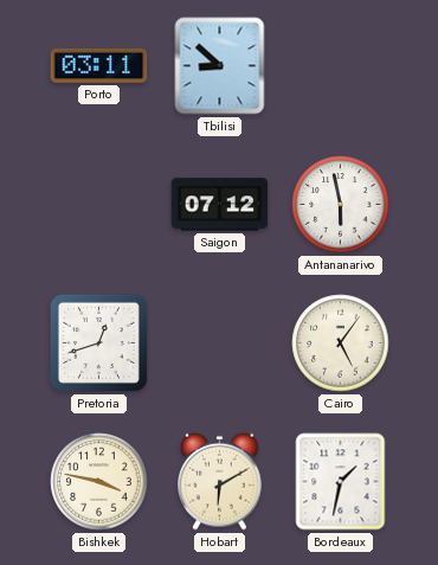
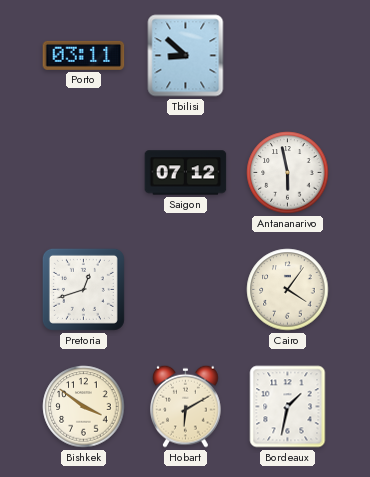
Cairo: 5:06 -> 4:06 (288, 290)
Bishkek: 3:47 -> 3:51 (84, 407)
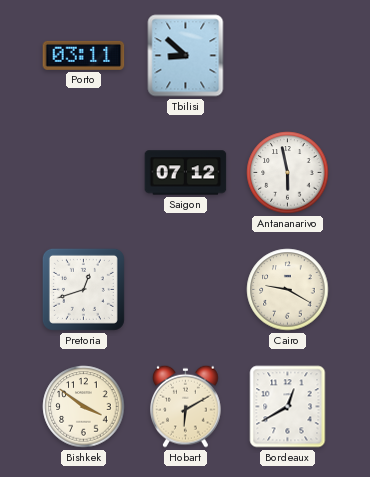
Cairo: 4:06 -> 9:20 (288, 290)
Bordeaux: 1:32 -> 12:40 (288, 407)
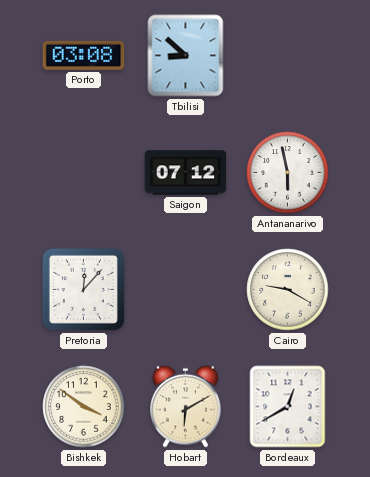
Porto: 03:11 -> 03:08 (84, 55)
Pretoria: 12:42 -> 12:07 (83, 289)
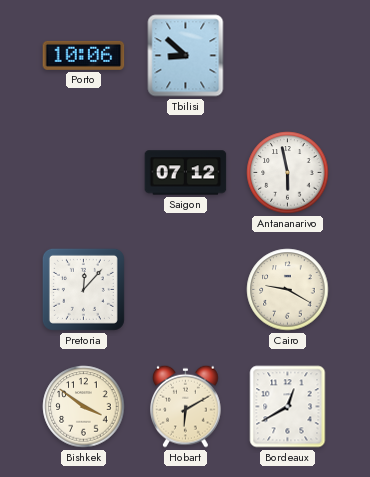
Porto: 03:08 -> 10:06 (84, 55)
